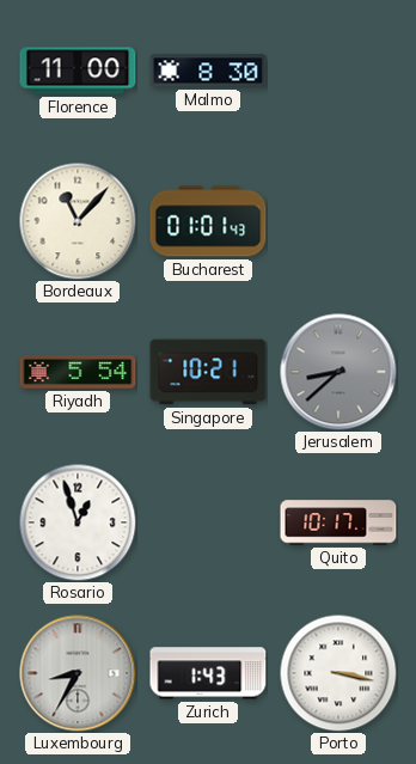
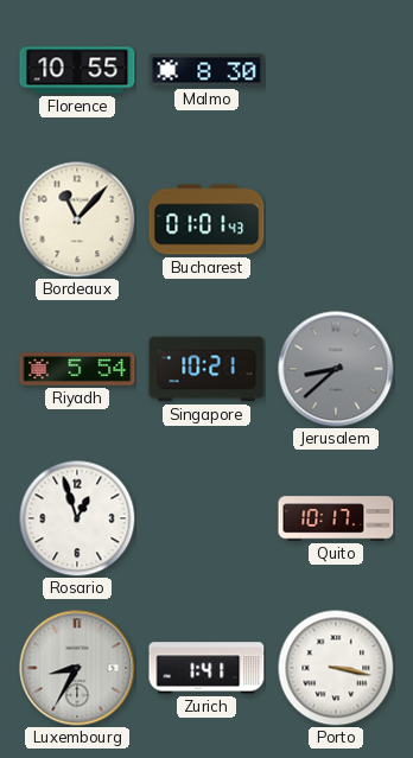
Florence: 11:00 -> 10:55 (77, 70)
Zurich: 1:43 -> 1:41 (206, 668)
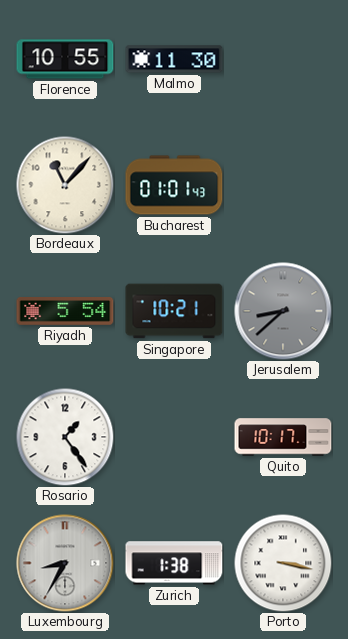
Malmo: 8:30 -> 11:30 (174, 59)
Rosario: 12:57 -> 1:24 (65, 437)
Zurich: 1:41 -> 1:38 (174, 563)
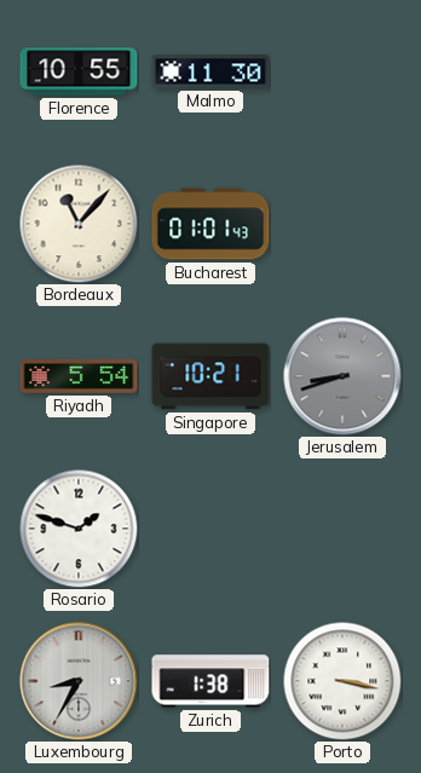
Jerusalem: 8:38 -> 8:42 (342, 376)
Rosario: 1:24 -> 1:48 (79, 529)
Quito: 10:17 -> none (283, 437)
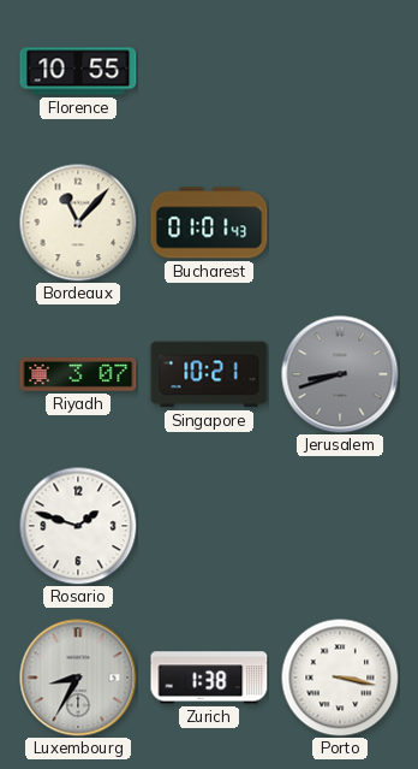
Malmo: 11:30 -> none (211, 71)
Riyadh: 5:54 -> 3:07 (78, 375)
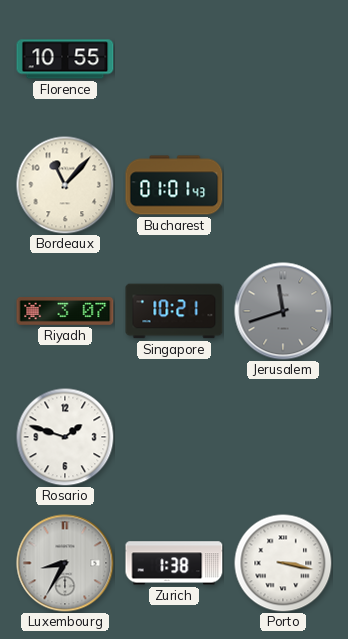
Jerusalem: 8:42 -> 11:42 (283, 311)
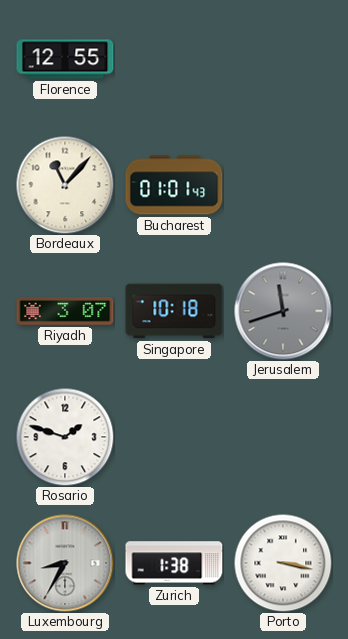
Florence: 10:55 -> 12:55 (65, 59)
Singapore: 10:21 -> 10:18 (174, 311)
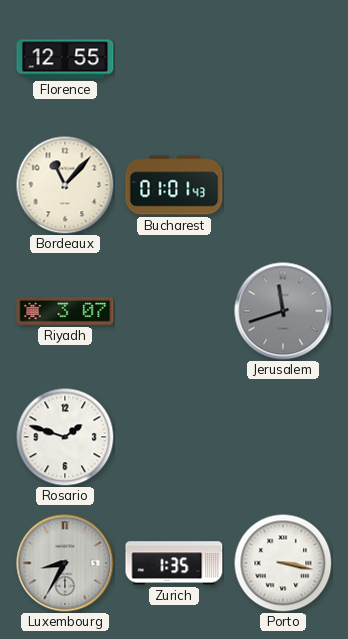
Singapore: 10:18 -> none (174, 311)
Zurich: 1:38 -> 1:35 (174, 563)
